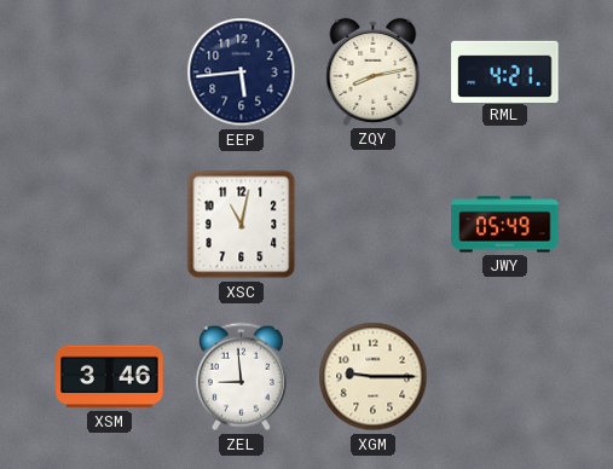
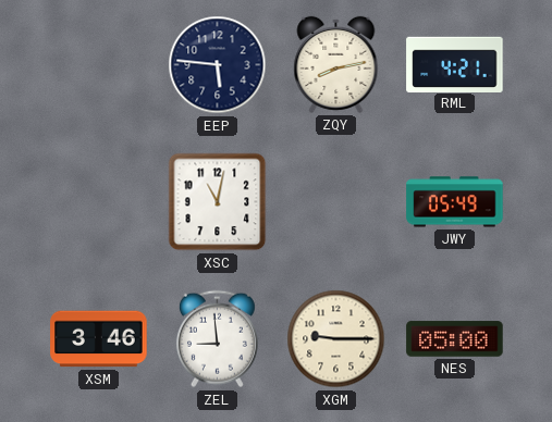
EEP: 5:44 -> 5:46 (218, 65)
NES: none -> 05:00 (455, 339)
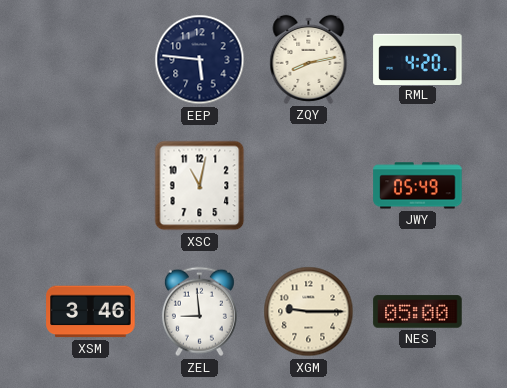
RML: 4:21 -> 4:20 (418, 59)
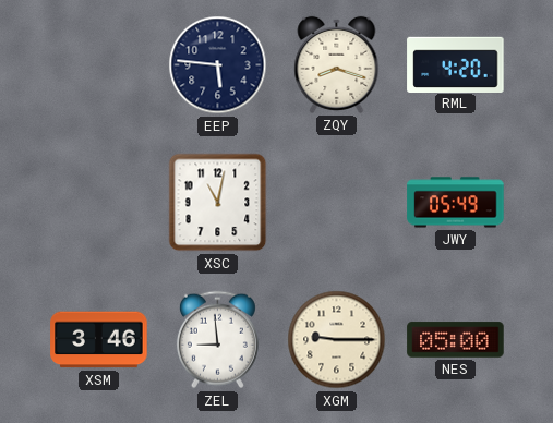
ZQY: 8:13 -> 8:18 (337, 64)
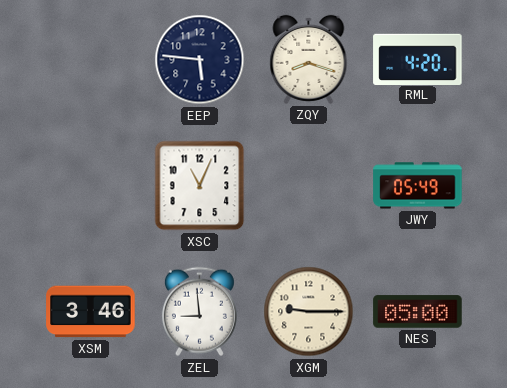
XSC: 11:02 -> 11:04 (200, 186)
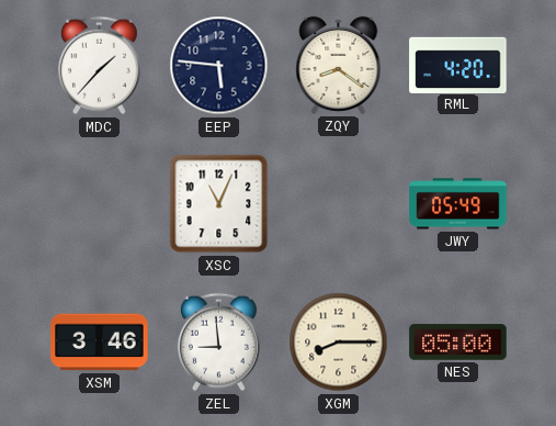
MDC: none -> 1:37 (99, 66)
ZQY: 8:18 -> 8:21 (339, 65)
XGM: 9:15 -> 8:15 (339, 343)
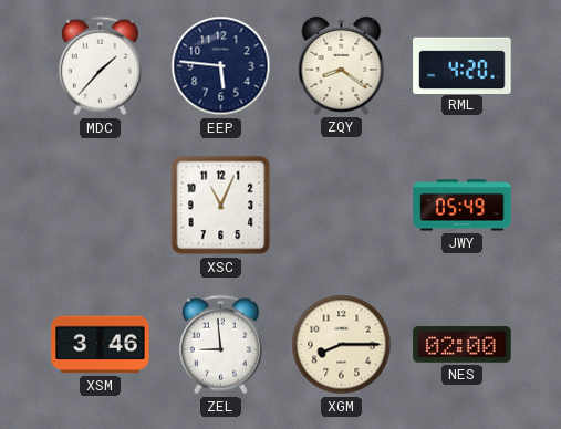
NES: 05:00 -> 02:00 (463, 345)
